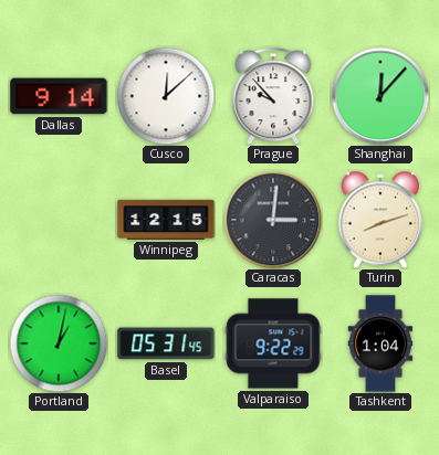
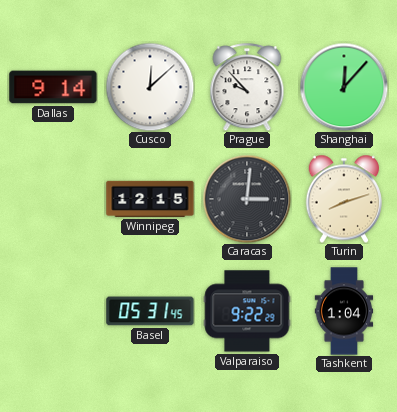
Portland: 1:02 -> none (59, 343)
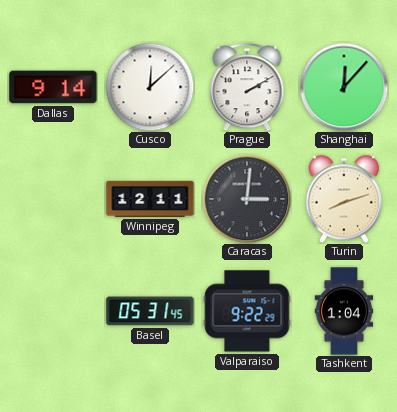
Prague: 9:53 -> 2:10 (247, 87)
Winnipeg: 12:15 -> 12:11 (150, 199)
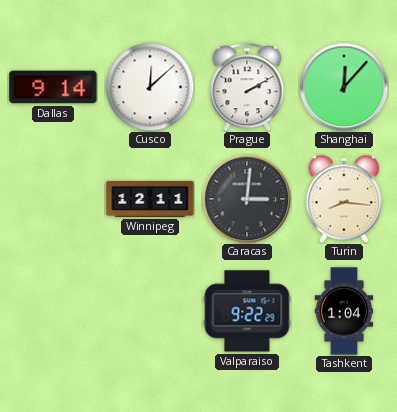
Turin: 8:12 -> 8:16 (343, 199)
Basel: 05:31 -> none (150, 311)
